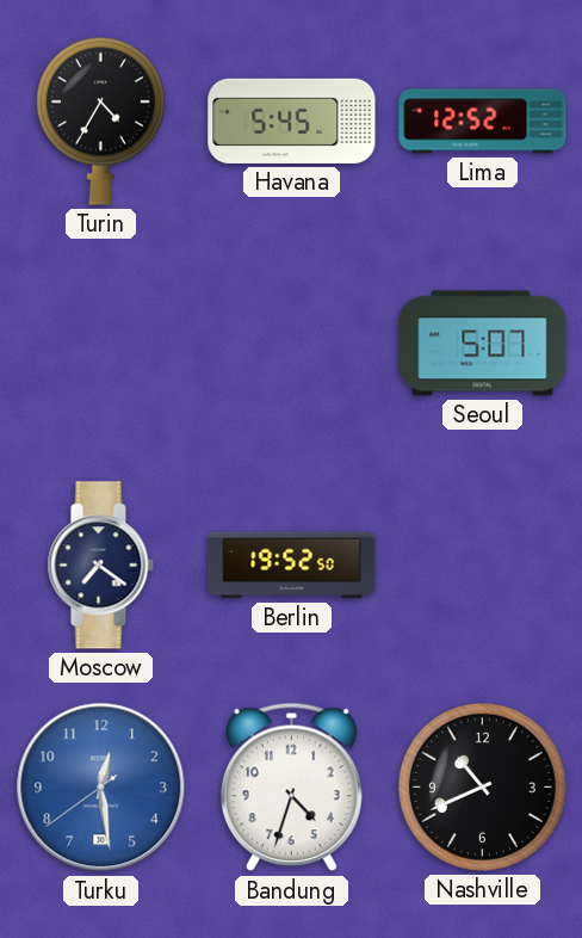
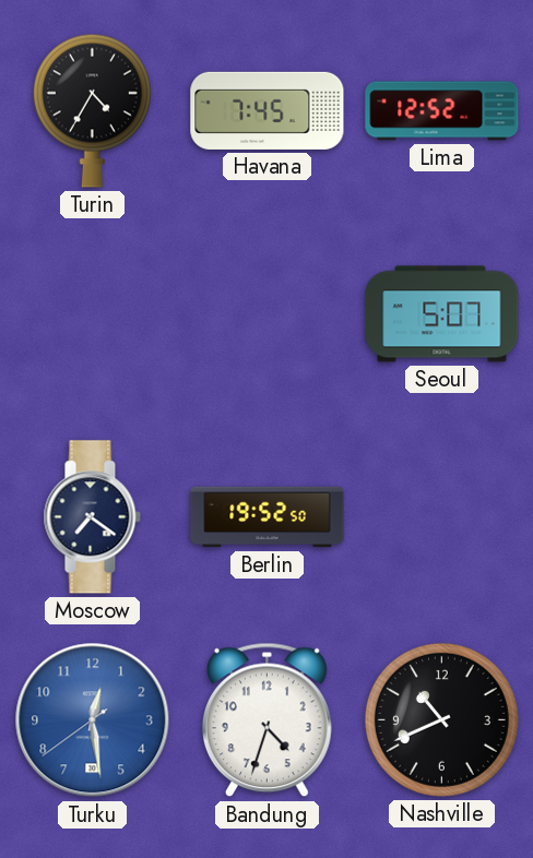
Havana: 5:45 -> 7:45 (268, 110)
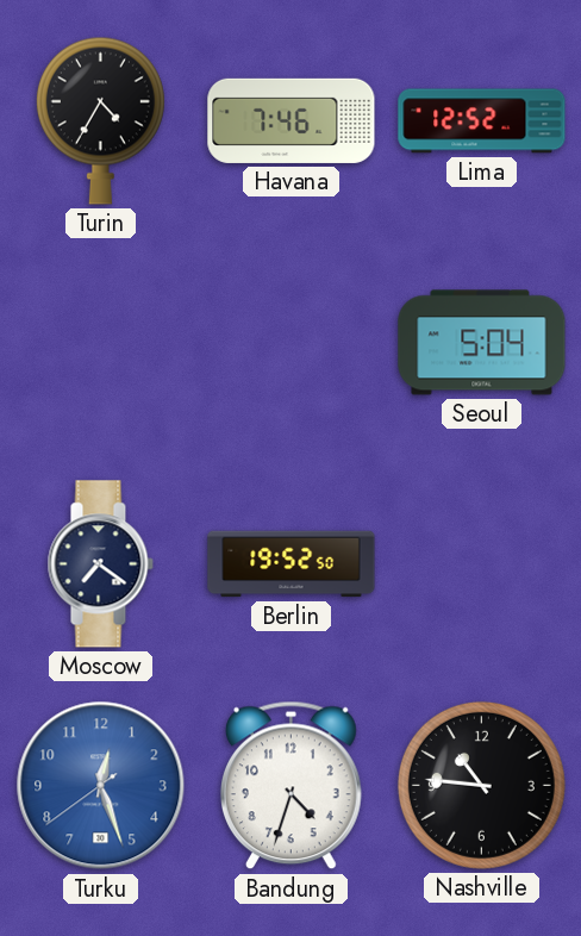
Havana: 7:45 -> 7:46 (292, 120)
Seoul: 5:07 -> 5:04 (482, 343)
Turku: 12:28 -> 12:26 (101, 786)
Nashville: 10:41 -> 10:46 (481, 785)
